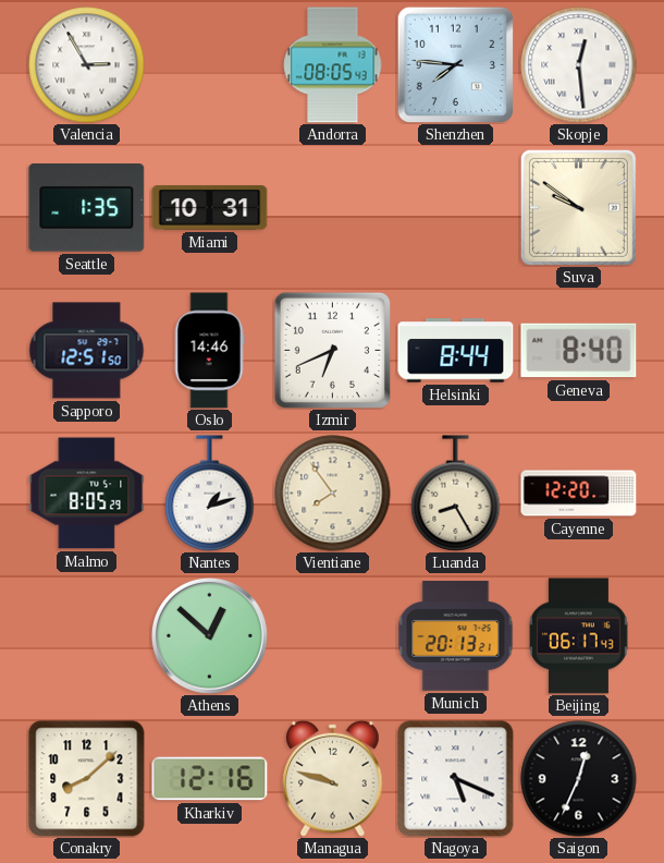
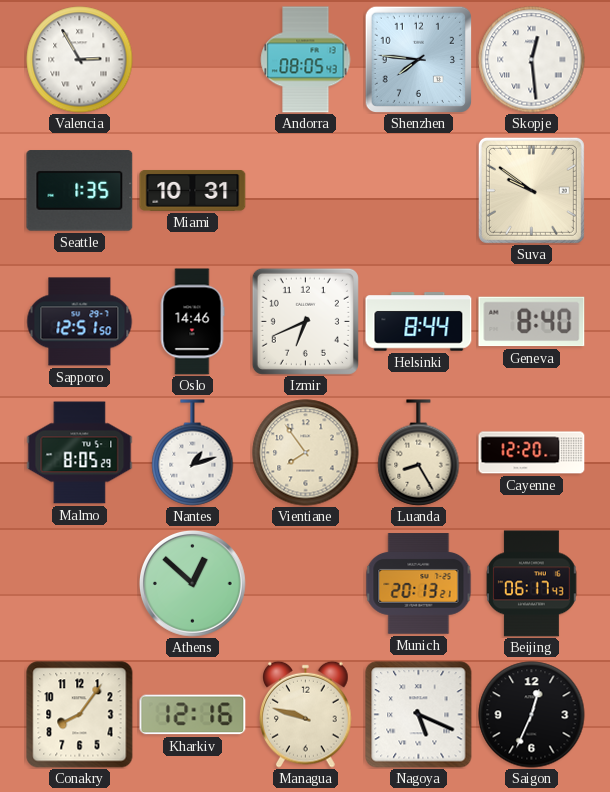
Conakry: 8:08 -> 8:06 (80, 715)
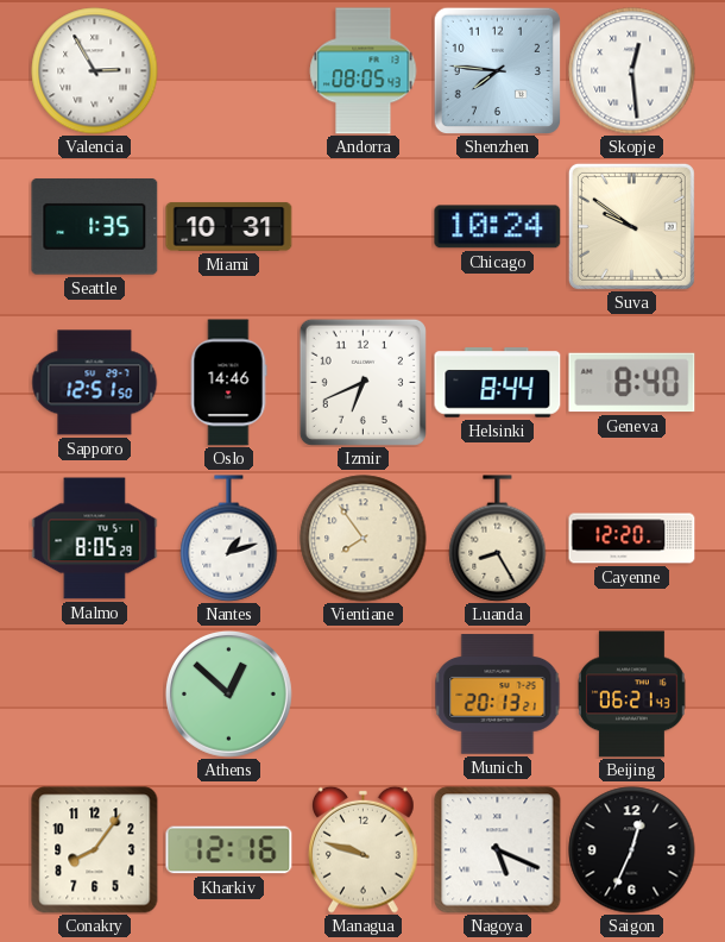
Chicago: none -> 10:24 (498, 227)
Beijing: 06:17 -> 06:21 (632, 695)
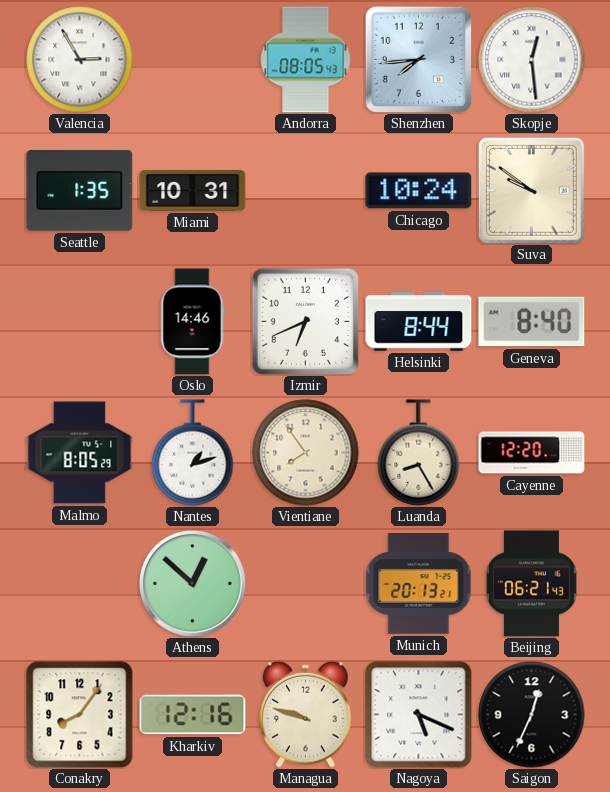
Shenzhen: 7:46 -> 7:44 (418, 59)
Sapporo: 12:51 -> none (95, 383)
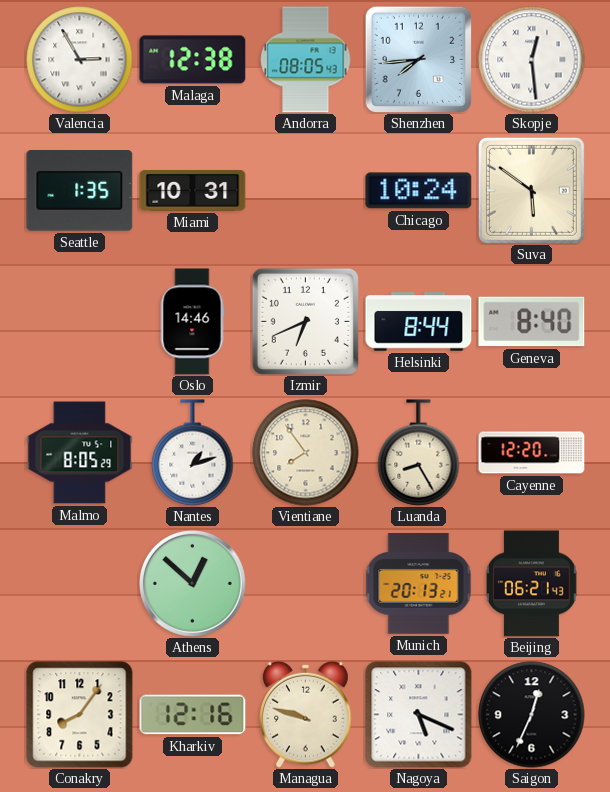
Malaga: none -> 12:38 (193, 60)
Suva: 9:51 -> 5:51 (531, 190)
